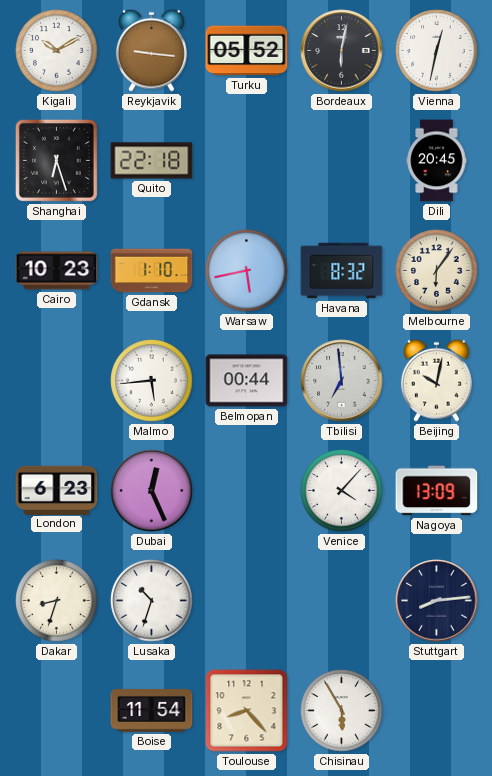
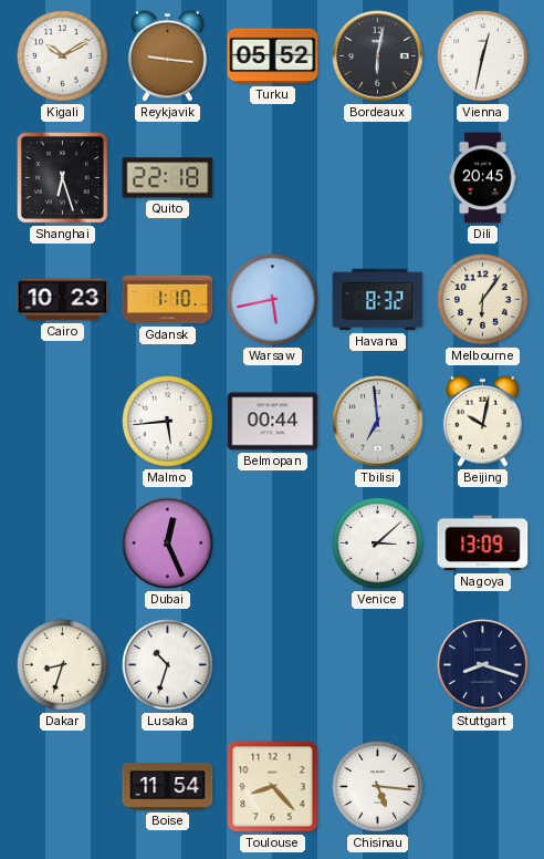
London: 6:23 -> none (57, 490)
Venice: 4:07 -> 3:08 (378, 544)
Stuttgart: 8:14 -> 8:18 (483, 665)
Chisinau: 5:55 -> 5:16 (378, 787)
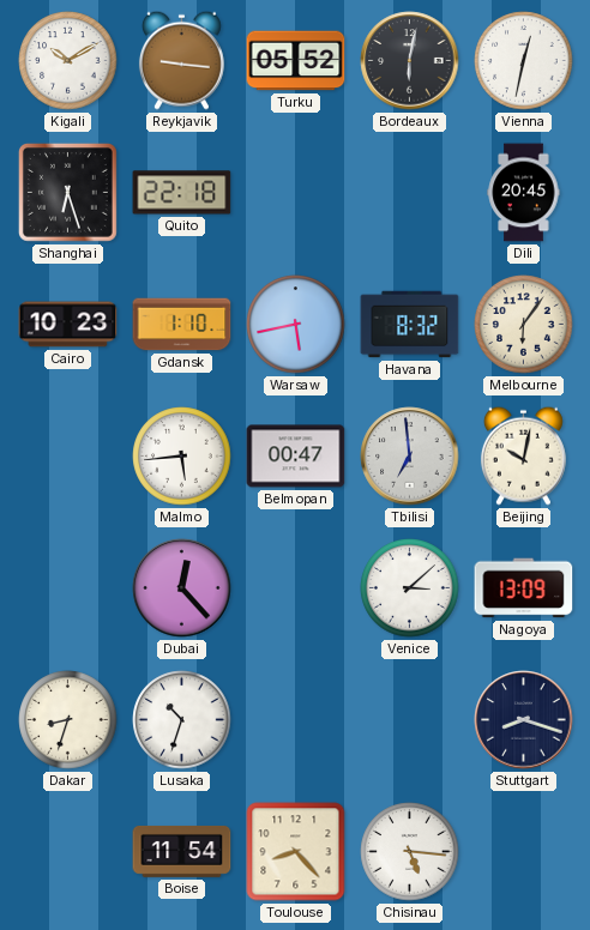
Belmopan: 00:44 -> 00:47 (296, 457)
Dubai: 12:26 -> 12:23 (182, 588)
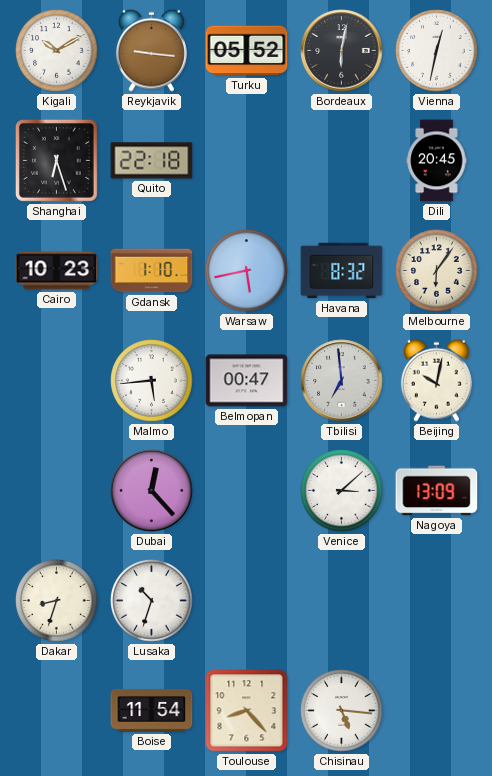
Stuttgart: 8:18 -> none (524, 720)
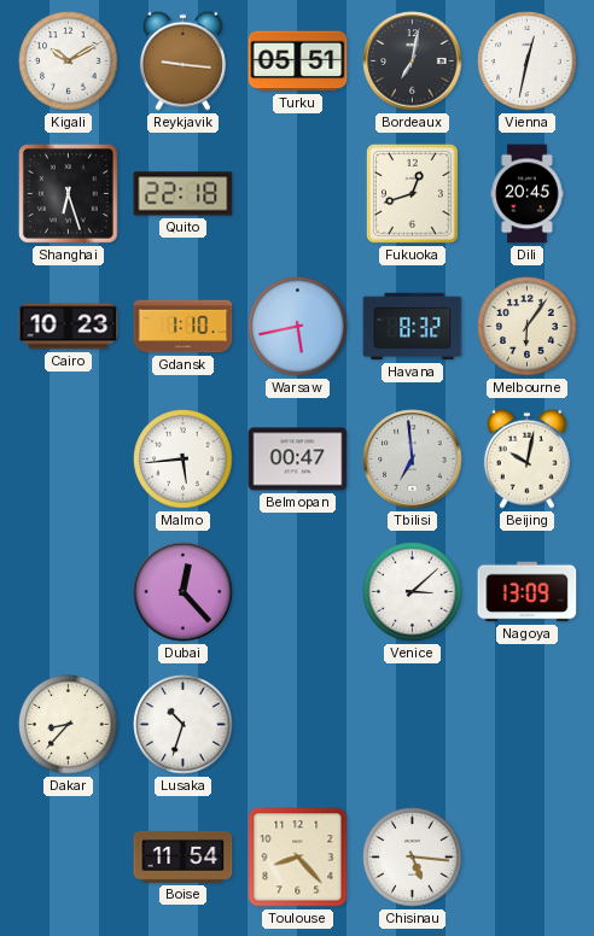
Turku: 05:52 -> 05:51 (298, 62)
Bordeaux: 6:02 -> 7:02 (413, 62)
Fukuoka: none -> 12:42 (412, 193)
Dakar: 8:33 -> 8:37 (69, 725)
